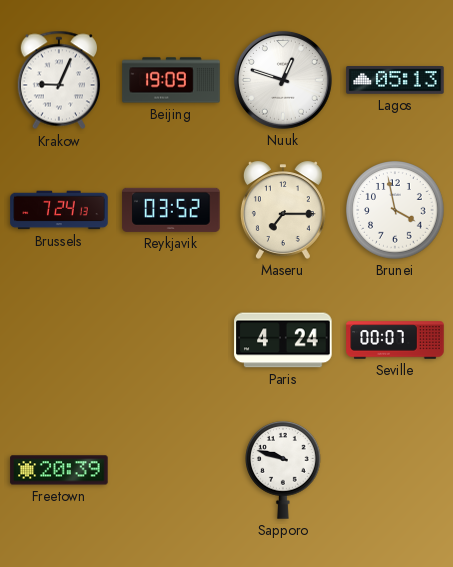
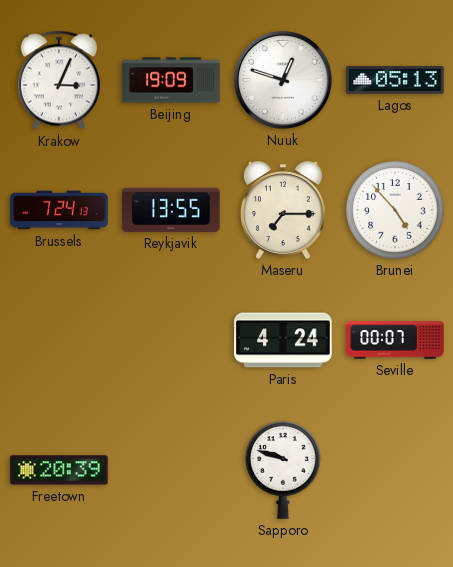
Krakow: 9:04 -> 3:04 (58, 80)
Reykjavik: 03:52 -> 13:55 (171, 210)
Brunei: 3:58 -> 4:53 (395, 210)
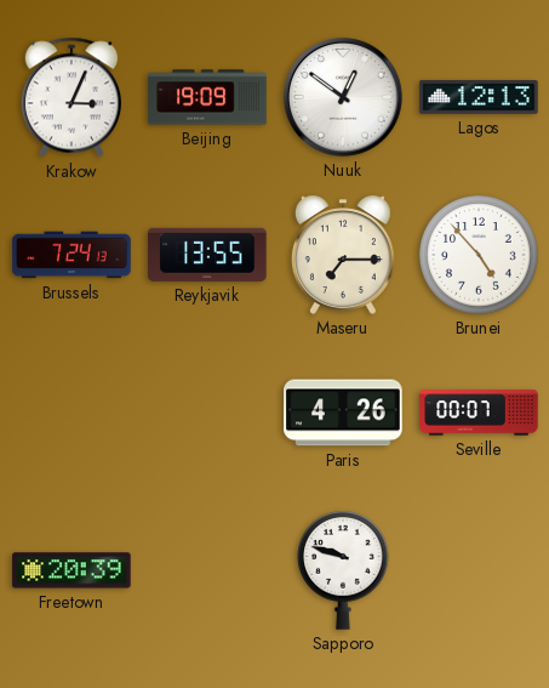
Nuuk: 12:48 -> 12:51 (343, 97)
Lagos: 05:13 -> 12:13 (479, 97)
Paris: 4:24 -> 4:26 (343, 413)
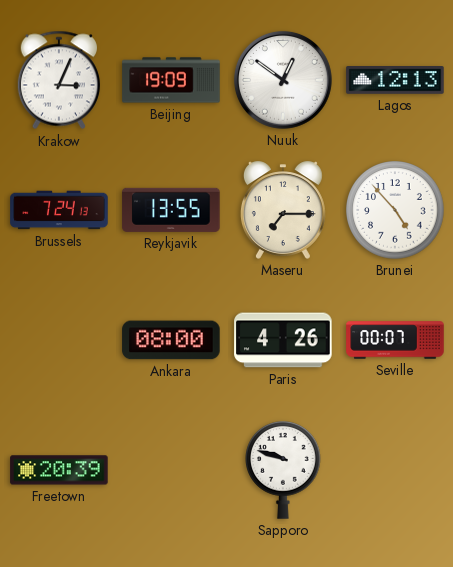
Ankara: none -> 08:00 (171, 340)
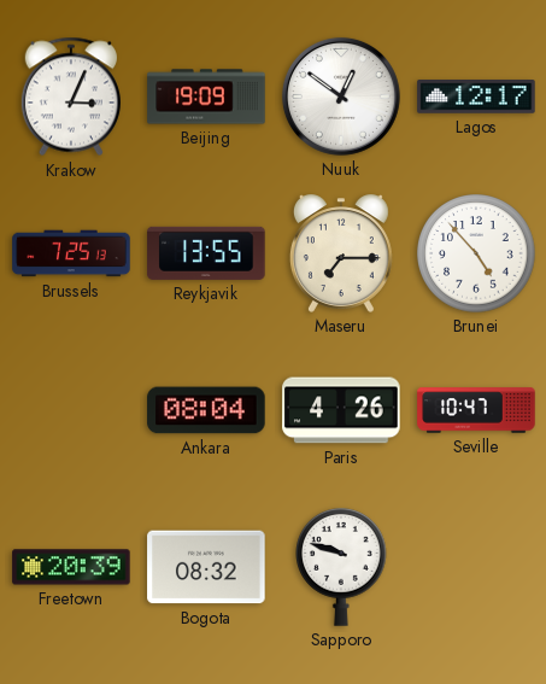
Lagos: 12:13 -> 12:17 (476, 97)
Brussels: 7:24 -> 7:25 (71, 253)
Ankara: 08:00 -> 08:04 (206, 410)
Seville: 00:07 -> 10:47 (476, 410)
Bogota: none -> 08:32 (206, 567)
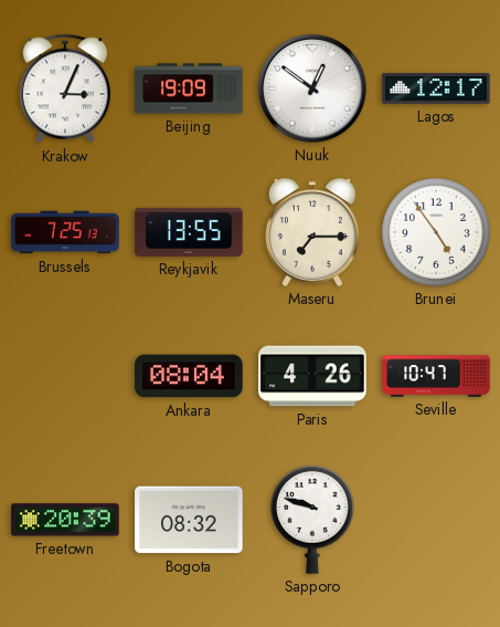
Brunei: 4:53 -> 4:54 (436, 232)
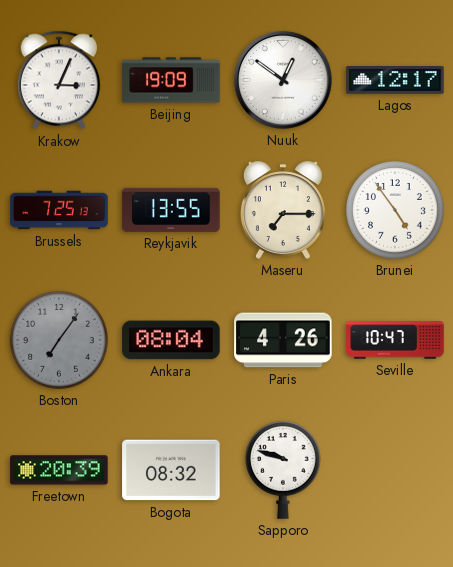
Boston: none -> 7:06 (59, 340)
